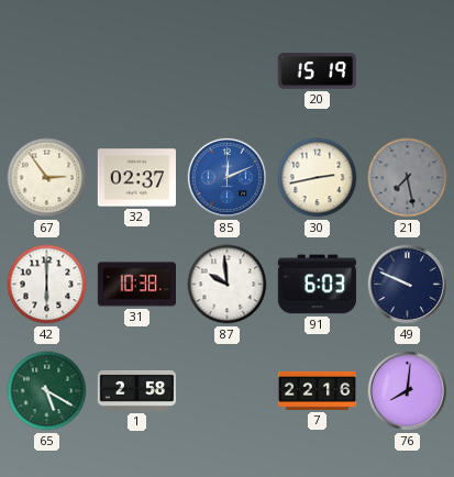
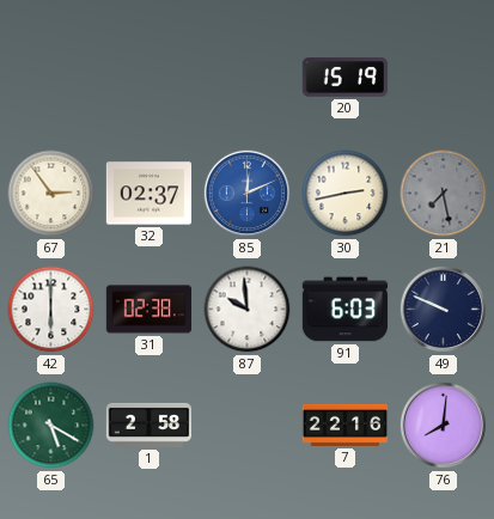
31: 10:38 -> 02:38 (148, 310)
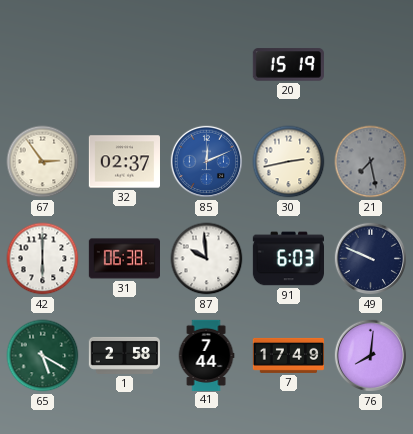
31: 02:38 -> 06:38 (124, 259)
41: none -> 7:44 (206, 355)
7: 22:16 -> 17:49 (288, 355)
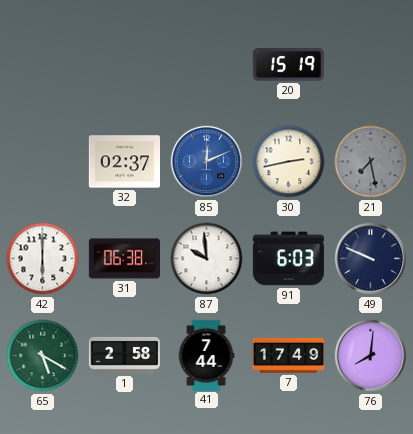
67: 2:54 -> none (43, 162)
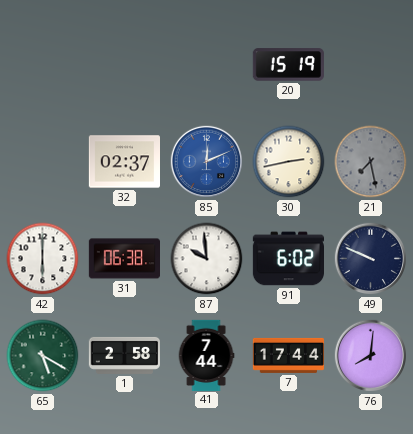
91: 6:03 -> 6:02 (288, 259)
7: 17:49 -> 17:44 (288, 355)
